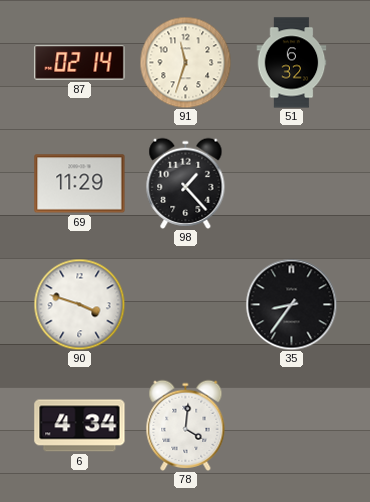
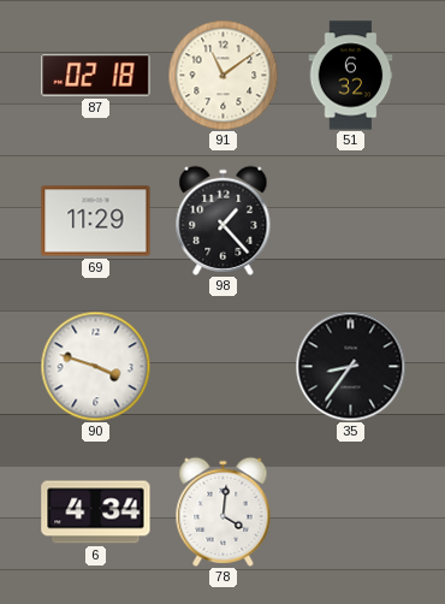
87: 02:14 -> 02:18 (96, 76)
91: 11:33 -> 11:09 (222, 75)
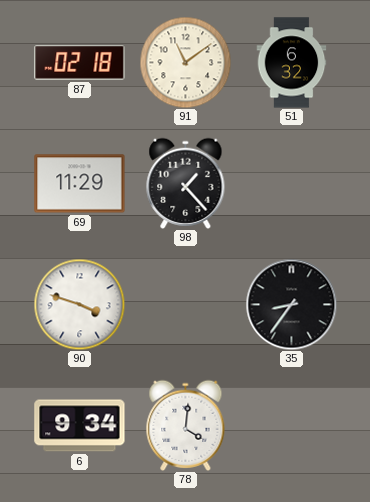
6: 4:34 -> 9:34 (80, 426)
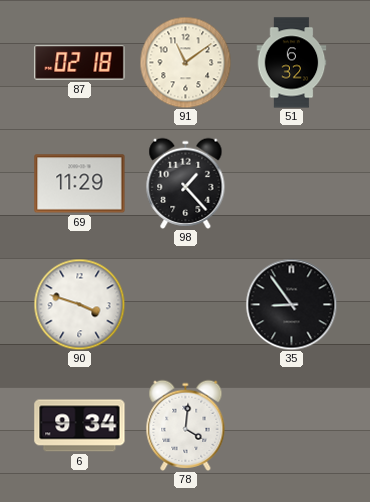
35: 8:36 -> 8:54 (291, 304)
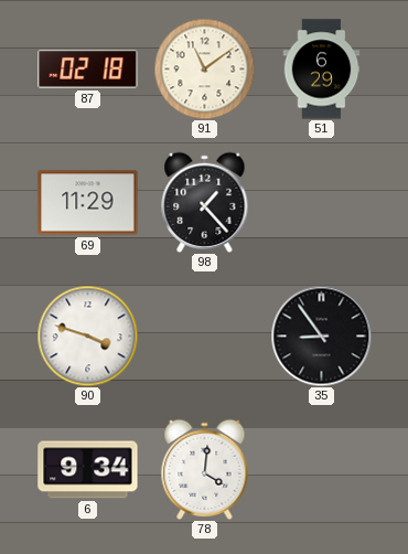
51: 6:32 -> 6:29 (322, 70)
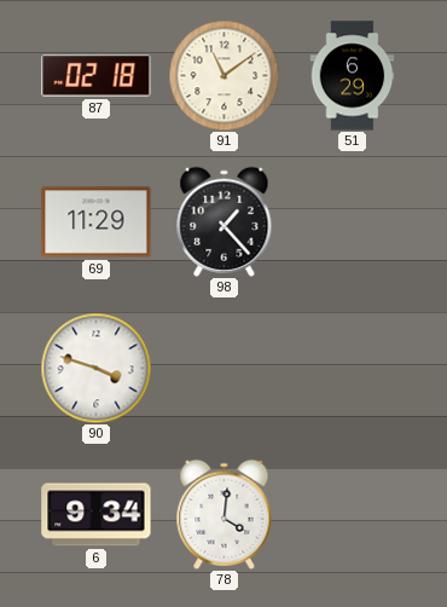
35: 8:54 -> none (321, 335)
